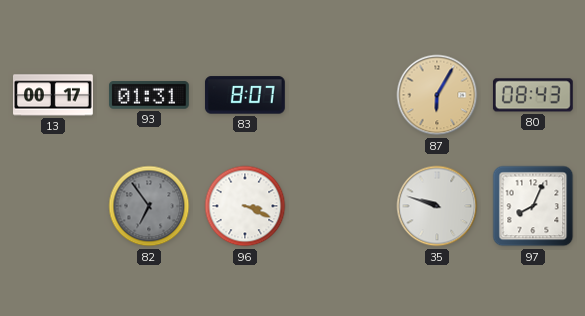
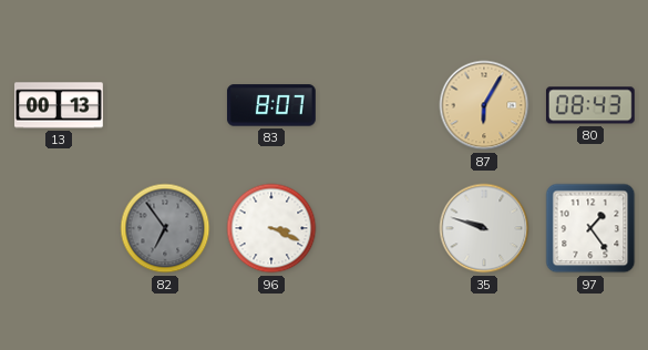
13: 00:17 -> 00:13 (60, 105)
93: 01:31 -> none (149, 95)
97: 8:04 -> 1:24 (590, 228)
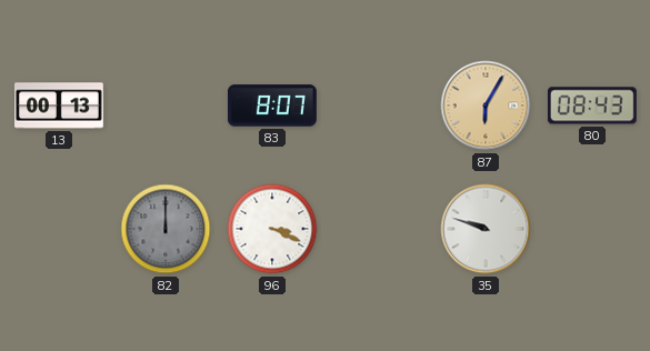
82: 6:54 -> 12:00 (166, 229)
97: 1:24 -> none (590, 228)
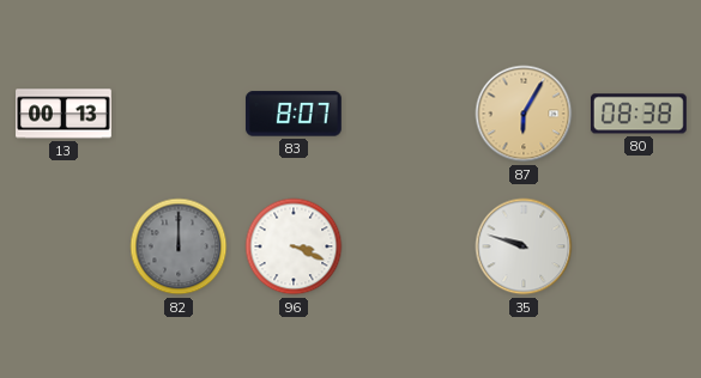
80: 08:43 -> 08:38 (639, 114)
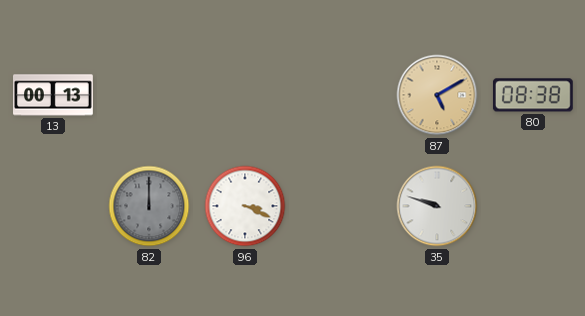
83: 8:07 -> none (294, 114)
87: 6:05 -> 5:10 (437, 95)
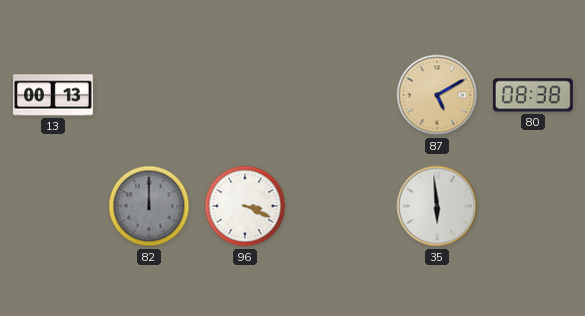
35: 9:48 -> 5:59 (437, 206)
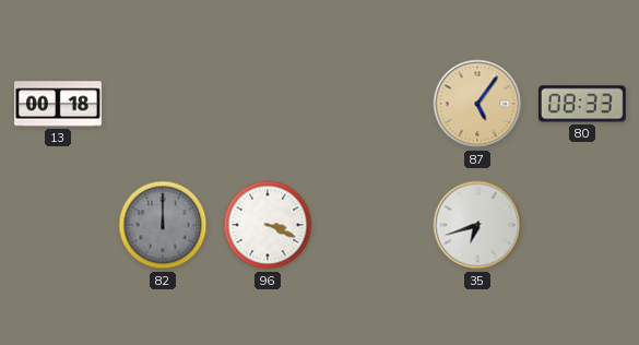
13: 00:13 -> 00:18 (59, 104)
87: 5:10 -> 5:06 (477, 104)
80: 08:38 -> 08:33 (582, 104)
35: 5:59 -> 6:42 (477, 225)
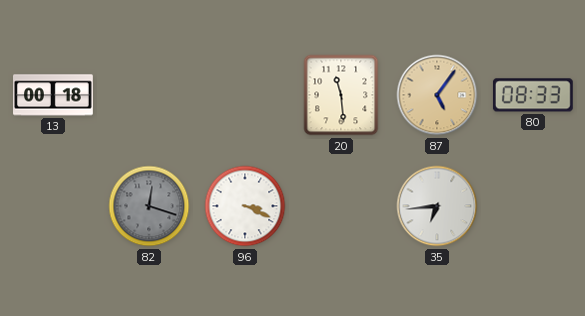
20: none -> 11:29 (341, 95)
82: 12:00 -> 12:18 (149, 206)
35: 6:42 -> 6:44 (437, 206)
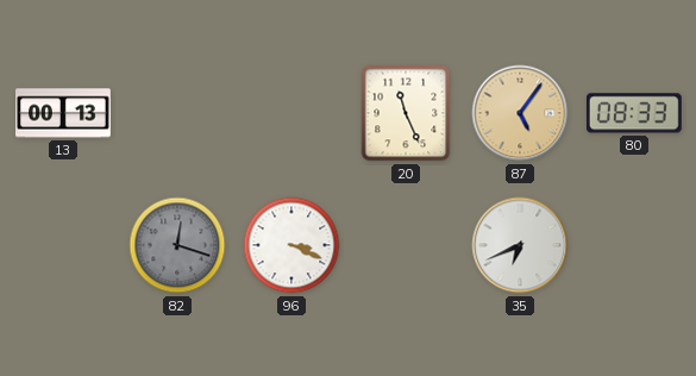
13: 00:18 -> 00:13 (64, 113)
20: 11:29 -> 11:26 (406, 113)
35: 6:44 -> 6:41 (520, 245)
